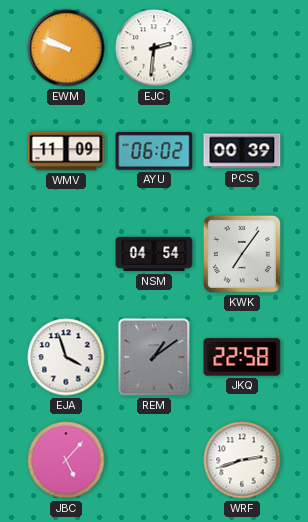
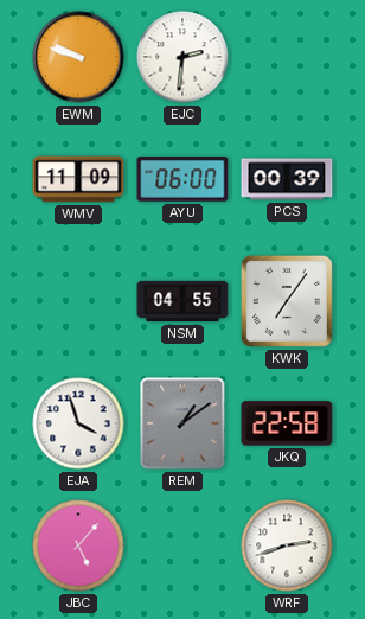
AYU: 06:02 -> 06:00 (182, 180)
NSM: 04:54 -> 04:55 (182, 301)
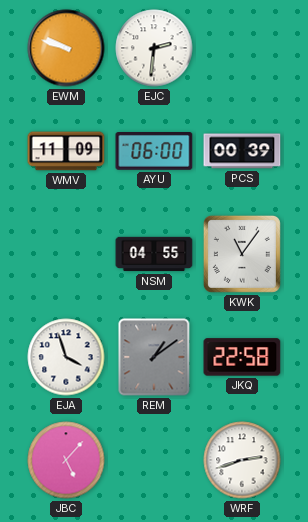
KWK: 7:06 -> 11:06 (242, 254)
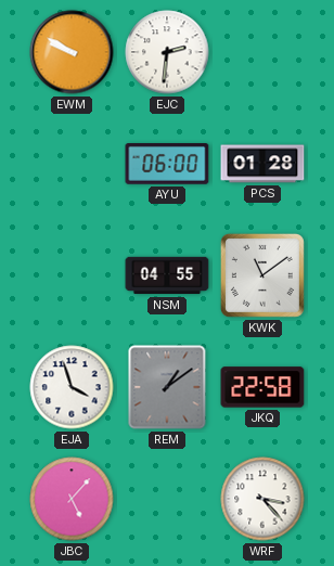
EWM: 9:48 -> 9:50 (72, 52)
WMV: 11:09 -> none (66, 151)
PCS: 00:39 -> 01:28 (262, 164)
KWK: 11:06 -> 11:09 (262, 275)
WRF: 2:42 -> 3:23 (262, 499)
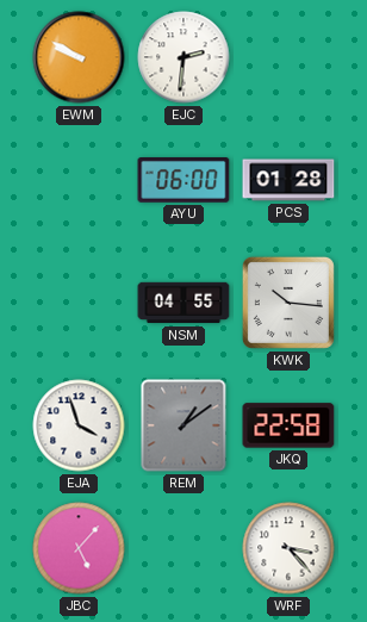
KWK: 11:09 -> 10:16 (288, 303)
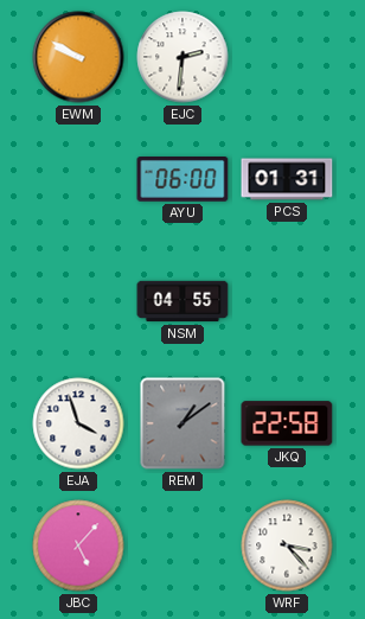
PCS: 01:28 -> 01:31 (287, 179)
KWK: 10:16 -> none (288, 303)
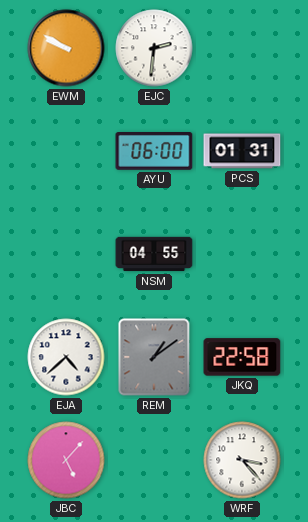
EJA: 3:57 -> 4:38 (66, 357)
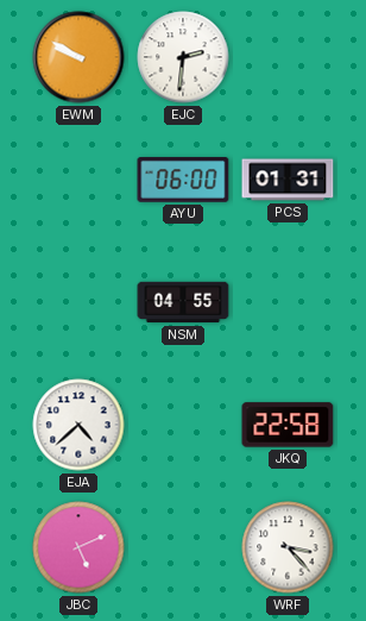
REM: 1:09 -> none (154, 357)
JBC: 5:07 -> 5:11 (78, 547)
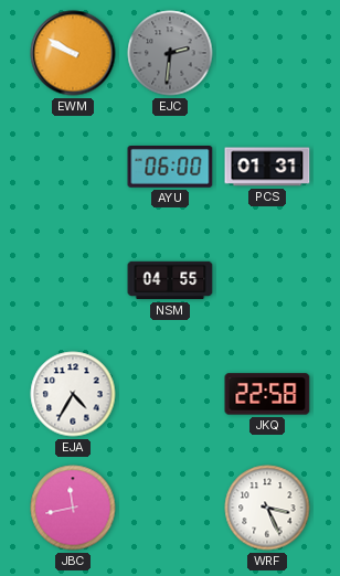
EJC dial: white -> grey (170, 53)
EJA: 4:38 -> 4:35 (73, 394)
JBC: 5:11 -> 11:43 (73, 508)
WRF: 3:23 -> 3:26 (267, 508)
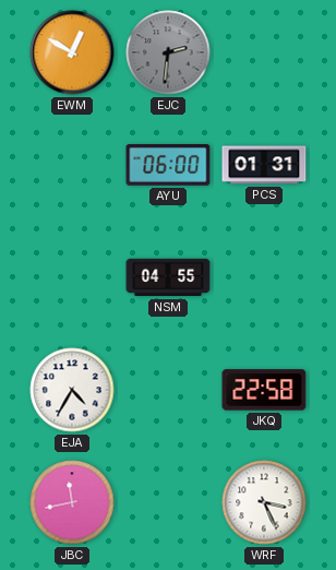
EWM: 9:50 -> 12:50 (72, 52)
